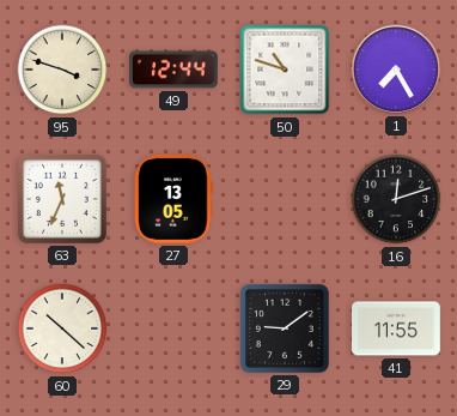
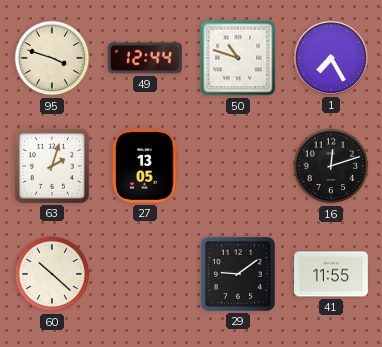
63: 11:34 -> 2:03 (52, 166)
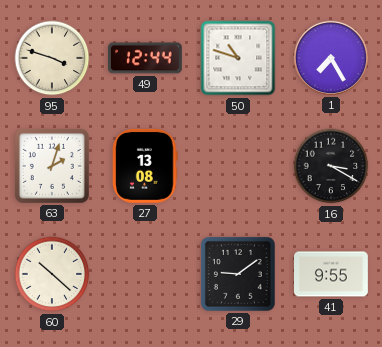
27: 13:05 -> 13:08 (145, 166)
16: 12:12 -> 3:20 (331, 166)
41: 11:55 -> 9:55 (332, 274)
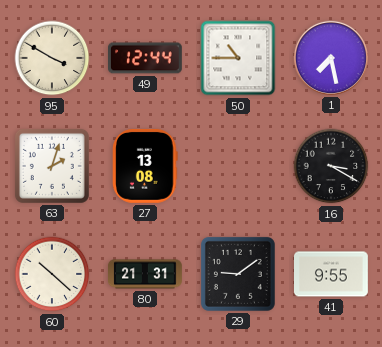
95: 3:48 -> 3:50 (52, 58)
50: 10:48 -> 10:45 (238, 58)
1: 7:25 -> 7:28 (331, 58)
80: none -> 21:31 (146, 274)
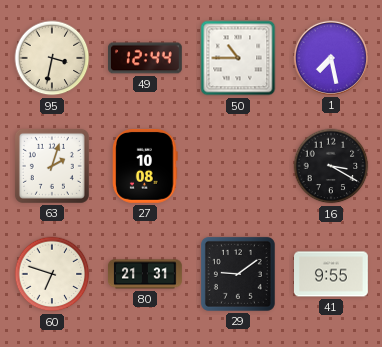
95: 3:50 -> 3:32 (52, 58)
27: 13:08 -> 10:08 (145, 166)
60: 10:22 -> 6:48 (52, 274)
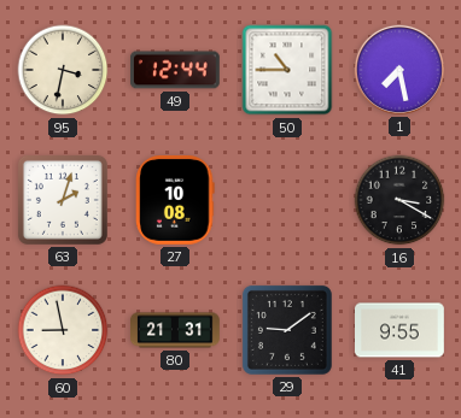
60: 6:48 -> 8:58 (63, 330)
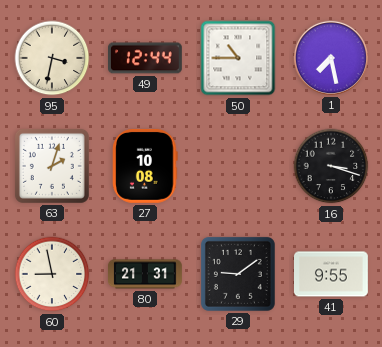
16: 3:20 -> 3:18 (331, 166)
